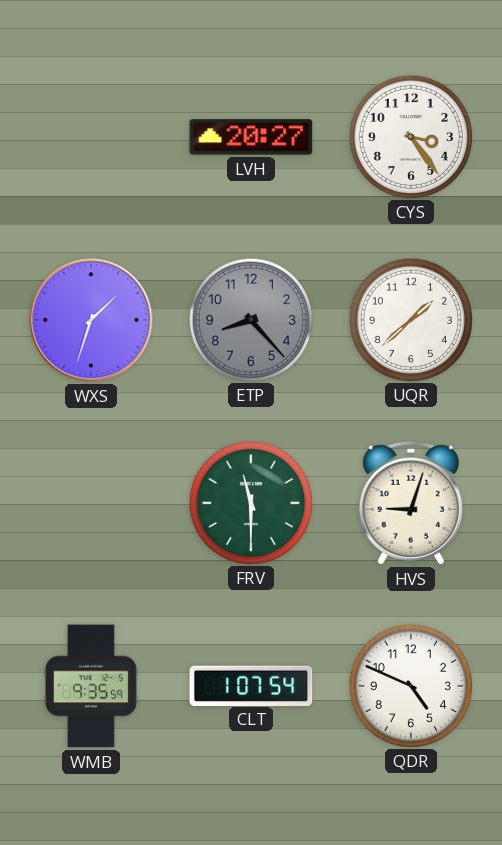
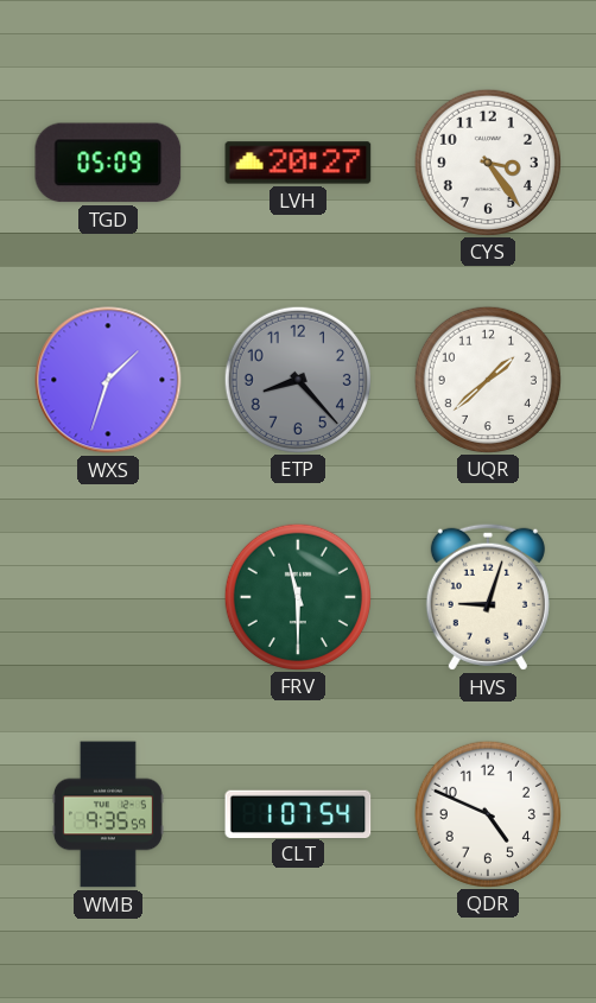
TGD: none -> 05:09 (108, 163)
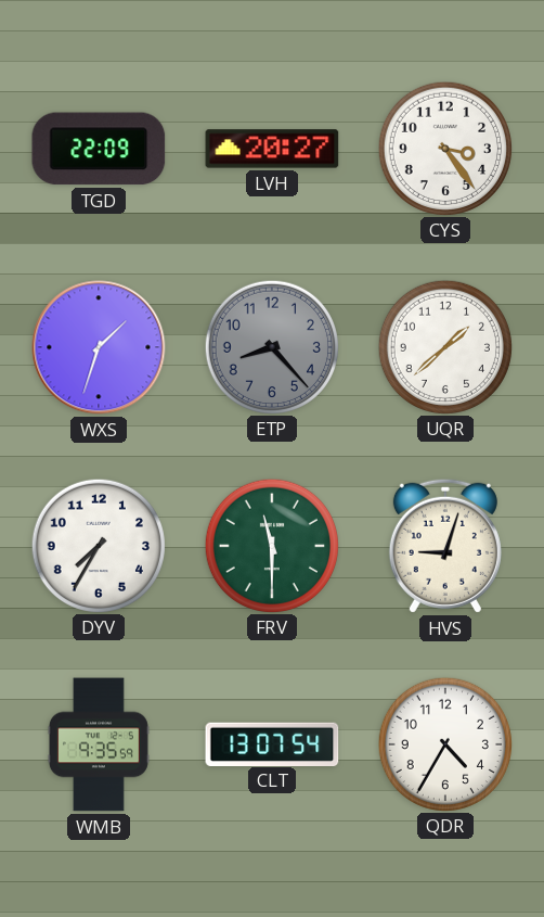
TGD: 05:09 -> 22:09 (99, 149)
DYV: none -> 7:35 (98, 545)
CLT: 1:07 -> 13:07 (272, 743)
QDR: 4:49 -> 4:35 (444, 743)
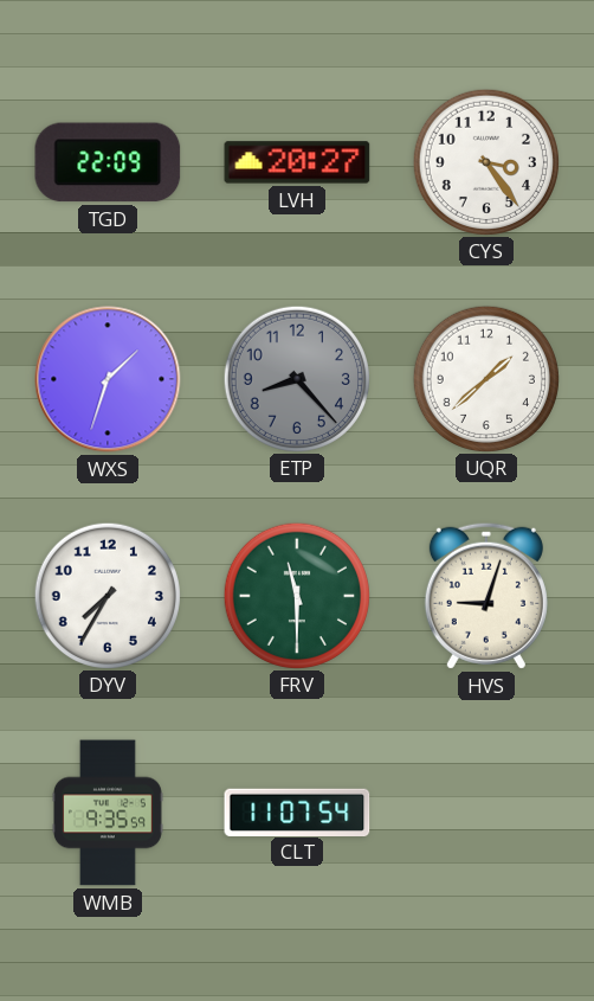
CLT: 13:07 -> 11:07 (297, 811)
QDR: 4:35 -> none (444, 743)
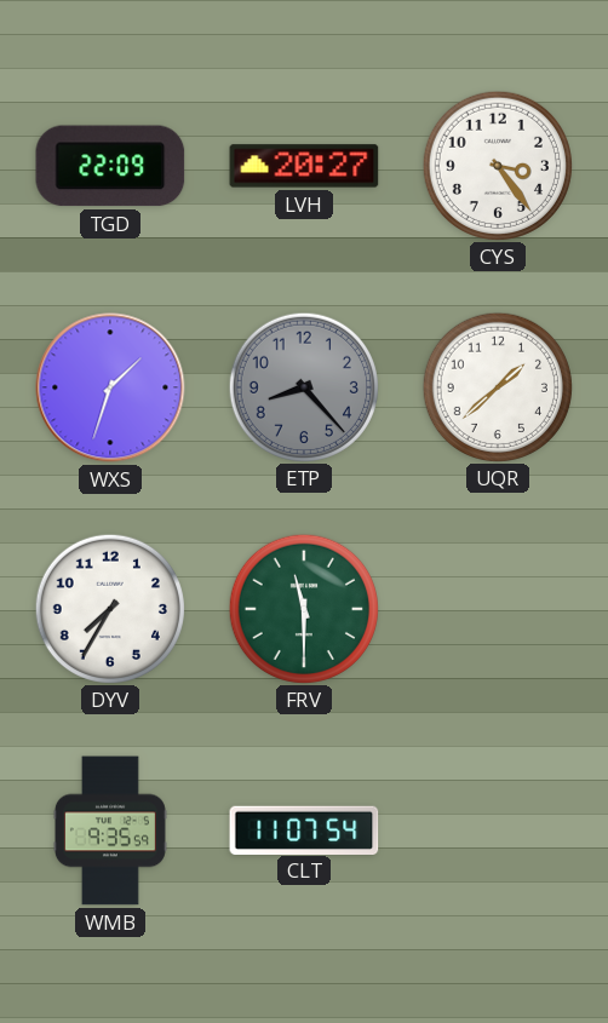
HVS: 9:03 -> none (486, 596)
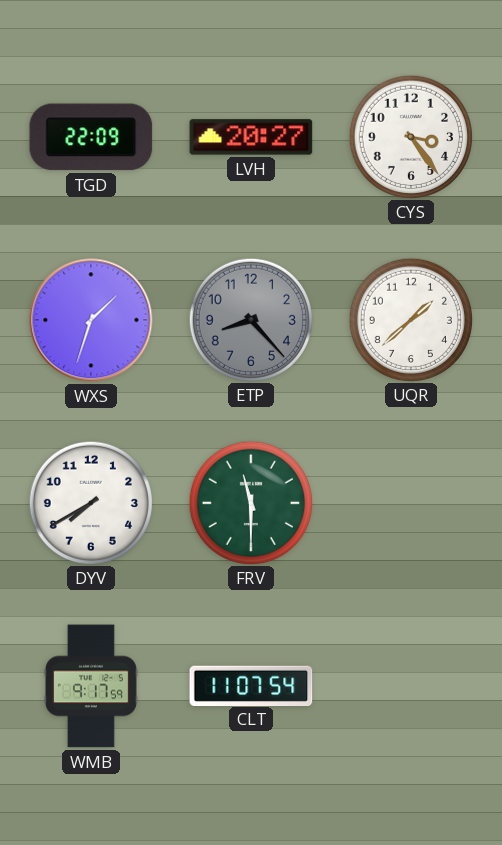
DYV: 7:35 -> 7:40 (90, 502)
WMB: 9:35 -> 9:17 (91, 686)
